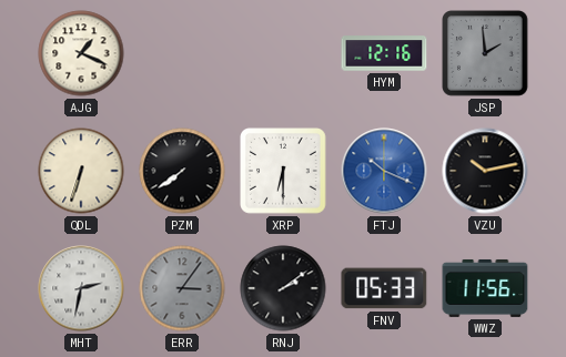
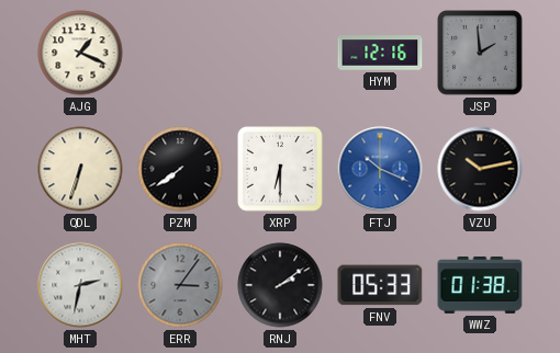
WWZ: 11:56 -> 01:38 (480, 285)
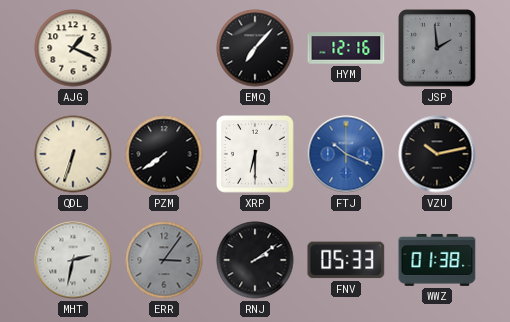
EMQ: none -> 7:07 (255, 48)
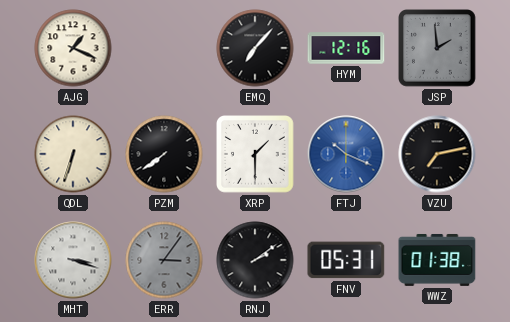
XRP: 6:30 -> 1:30 (256, 155)
VZU: 10:13 -> 7:13 (437, 154)
MHT: 2:32 -> 3:18 (73, 260)
FNV: 05:33 -> 05:31 (346, 260)
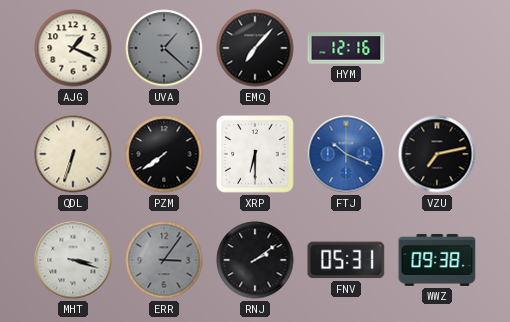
UVA: none -> 1:22 (164, 48)
JSP: 1:59 -> none (438, 49)
XRP: 1:30 -> 6:30 (256, 155)
WWZ: 01:38 -> 09:38 (437, 260)
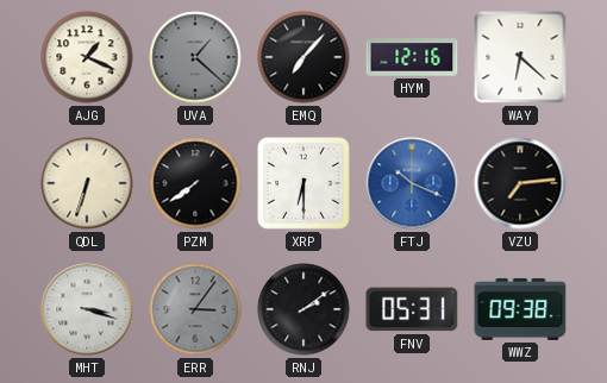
WAY: none -> 6:22 (520, 57)
VZU: 7:13 -> 7:14 (520, 183)
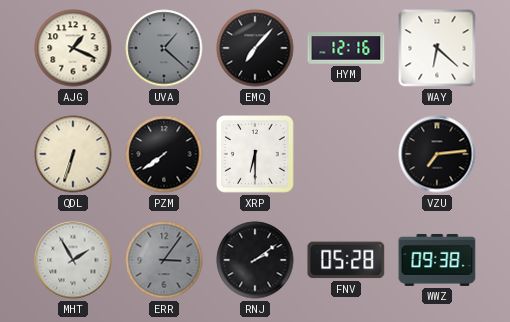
FTJ: 10:19 -> none (412, 183)
MHT: 3:18 -> 1:55 (73, 260)
FNV: 05:31 -> 05:28 (346, 260)
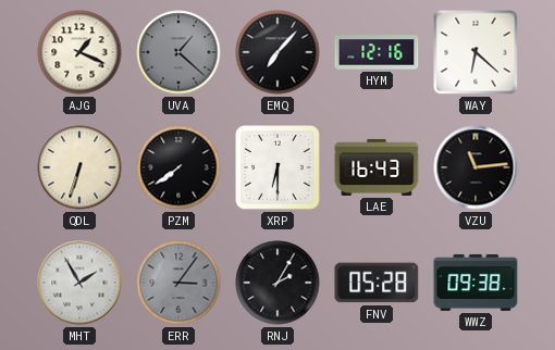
LAE: none -> 16:43 (377, 167)
VZU: 7:14 -> 11:14 (476, 167)
RNJ: 2:09 -> 2:05 (277, 283)
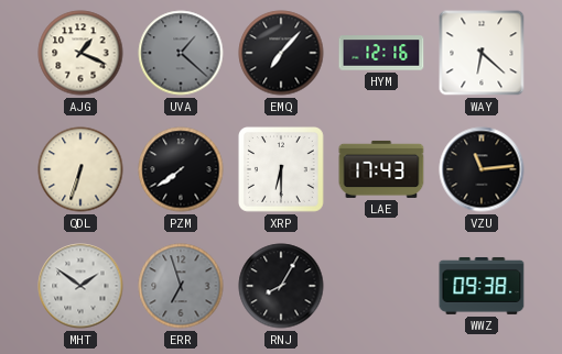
LAE: 16:43 -> 17:43 (381, 169)
MHT: 1:55 -> 1:51 (80, 286)
ERR: 3:06 -> 6:57 (181, 286)
RNJ: 2:05 -> 8:05 (281, 286)
FNV: 05:28 -> none (377, 283)
